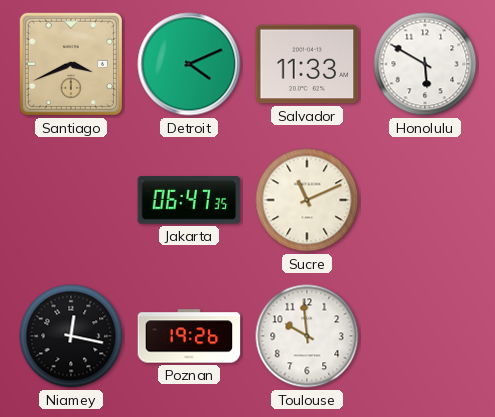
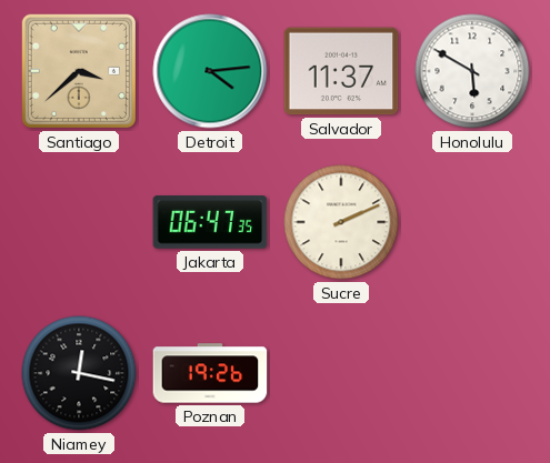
Santiago: 3:41 -> 3:38 (79, 71)
Detroit: 4:11 -> 4:14 (210, 71)
Salvador: 11:33 -> 11:37 (341, 71)
Sucre: 11:11 -> 2:11 (341, 222)
Toulouse: 9:59 -> none (307, 336)
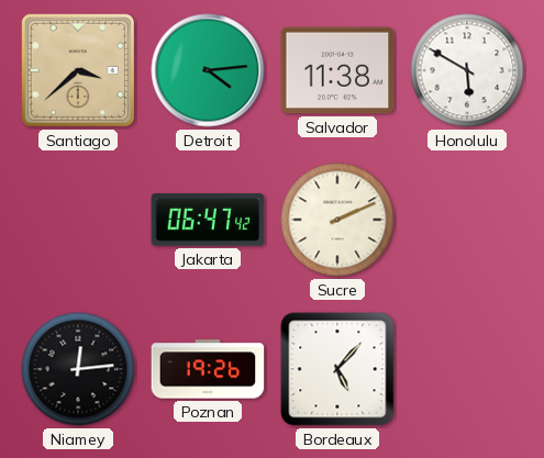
Salvador: 11:37 -> 11:38 (337, 70)
Jakarta: 06:47:35 -> 06:47:42 (208, 220)
Niamey: 12:17 -> 12:14 (78, 369)
Bordeaux: none -> 5:07 (337, 369)
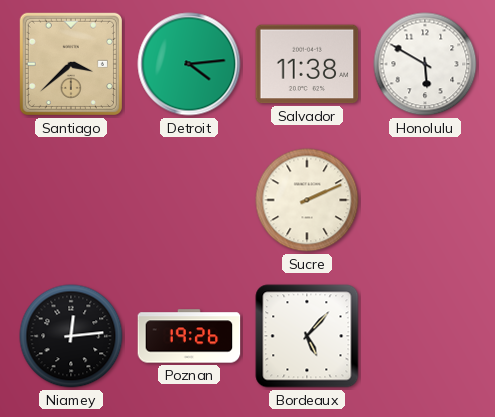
Jakarta: 06:47 -> none (208, 220)
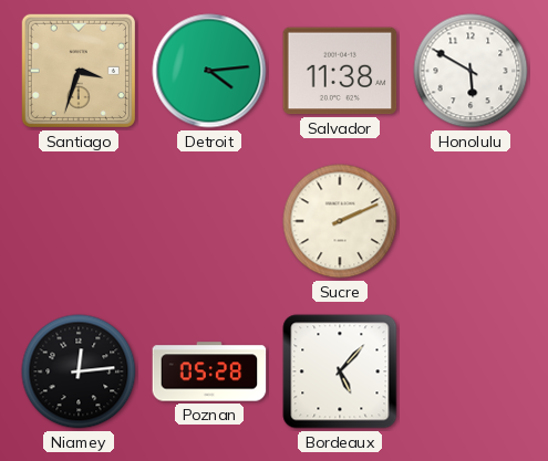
Santiago: 3:38 -> 3:33 (79, 71)
Poznan: 19:26 -> 05:28 (209, 371)
